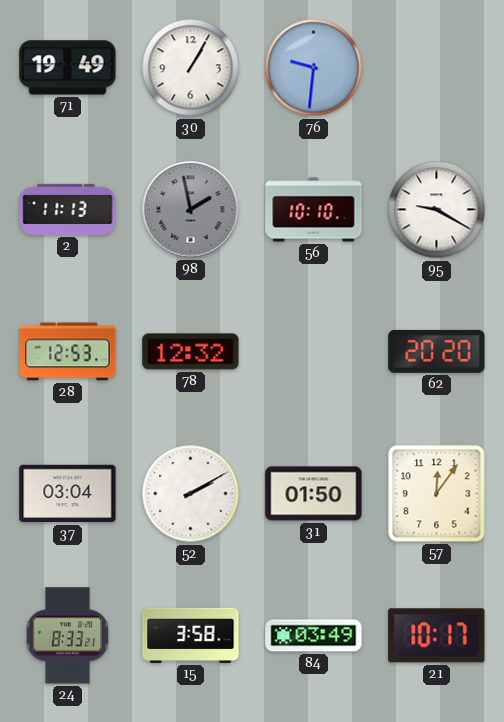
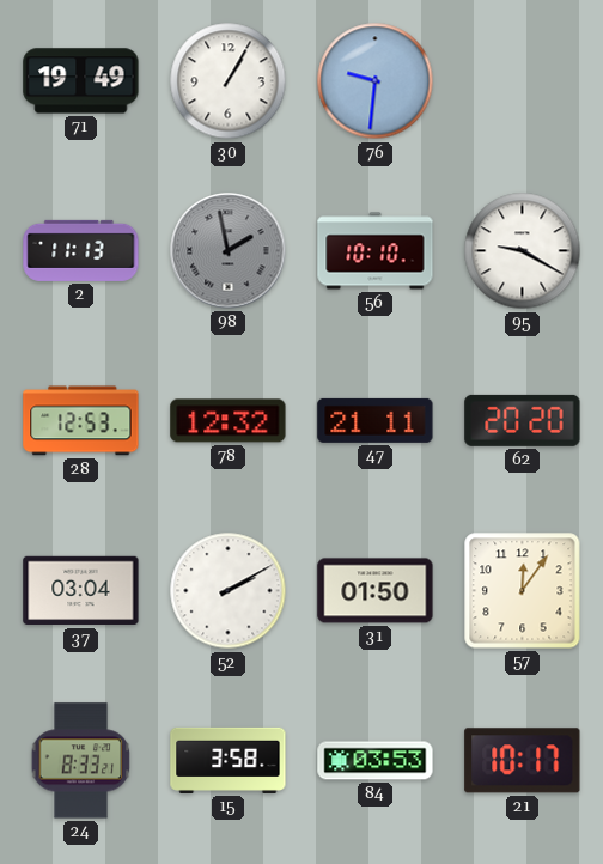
47: none -> 21:11 (376, 420)
84: 03:49 -> 03:53 (376, 761)
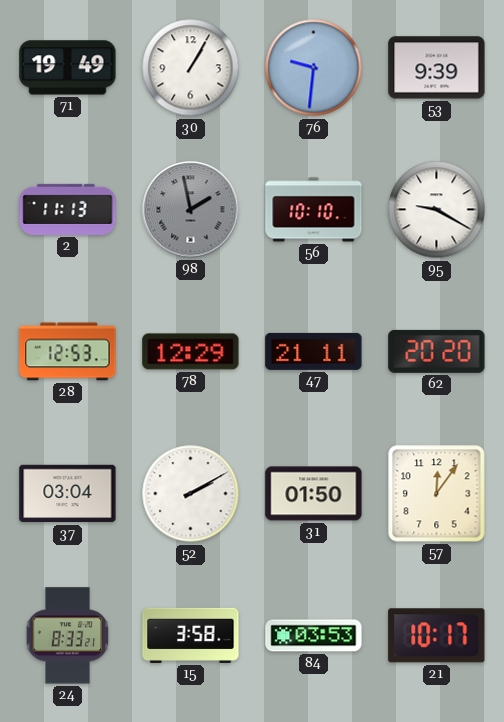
53: none -> 9:39 (437, 68)
78: 12:32 -> 12:29 (191, 352)
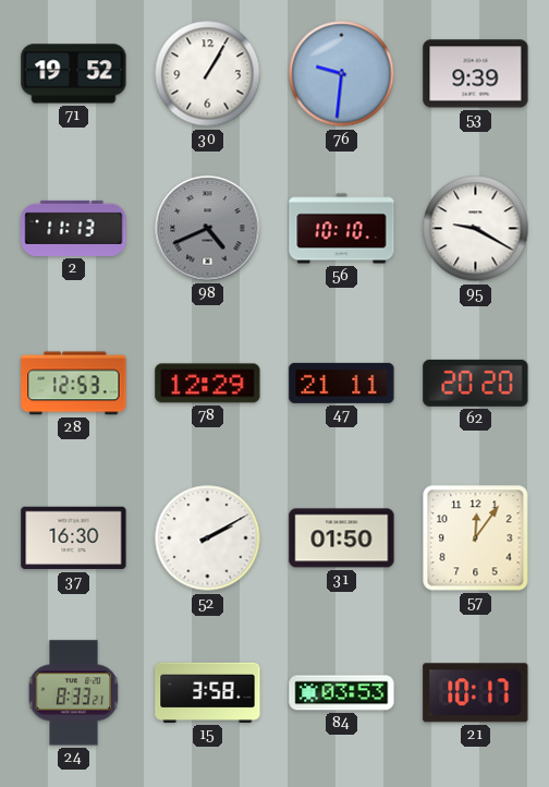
71: 19:49 -> 19:52 (74, 74)
98: 1:58 -> 4:41 (208, 229)
37: 03:04 -> 16:30 (74, 538)
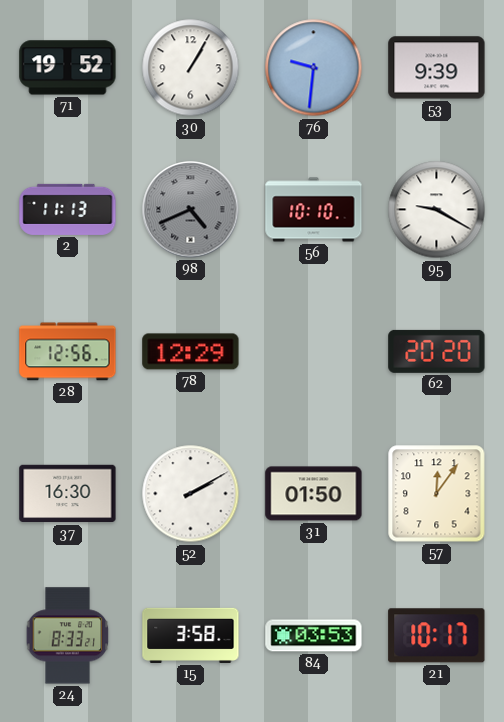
28: 12:53 -> 12:56 (68, 352)
47: 21:11 -> none (342, 383)
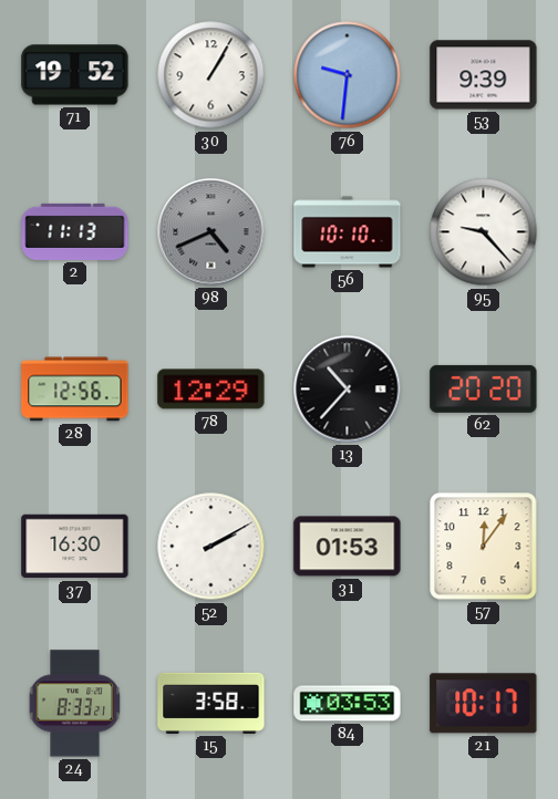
95: 9:20 -> 9:23 (484, 232)
13: none -> 10:37 (348, 390)
31: 01:50 -> 01:53 (348, 547)
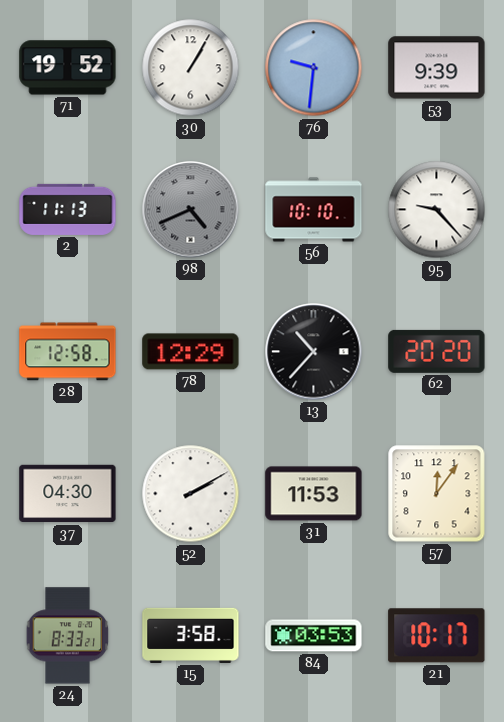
28: 12:56 -> 12:58 (68, 352)
37: 16:30 -> 04:30 (68, 494)
31: 01:53 -> 11:53 (314, 494)
